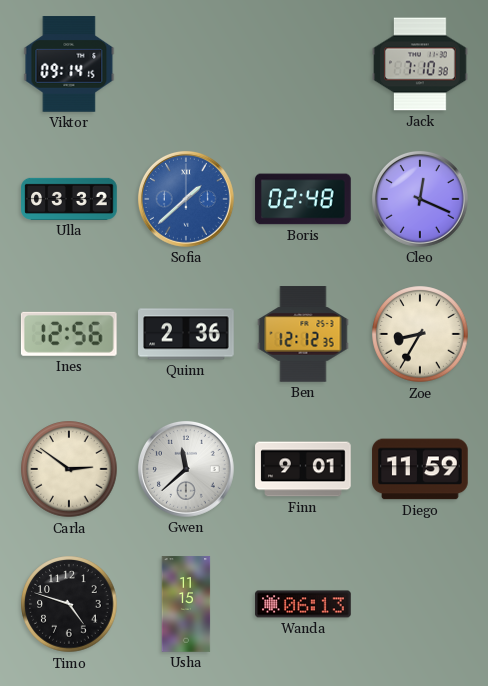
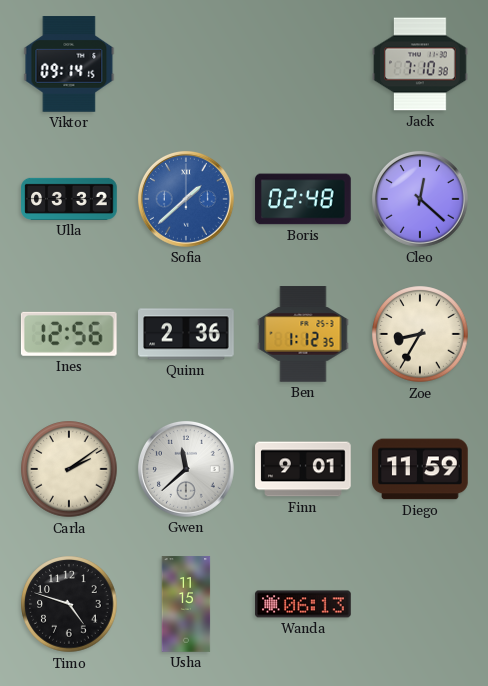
Cleo: 12:19 -> 12:22 (420, 199)
Ben: 12:12 -> 1:12 (303, 334)
Carla: 2:51 -> 2:09 (69, 469)
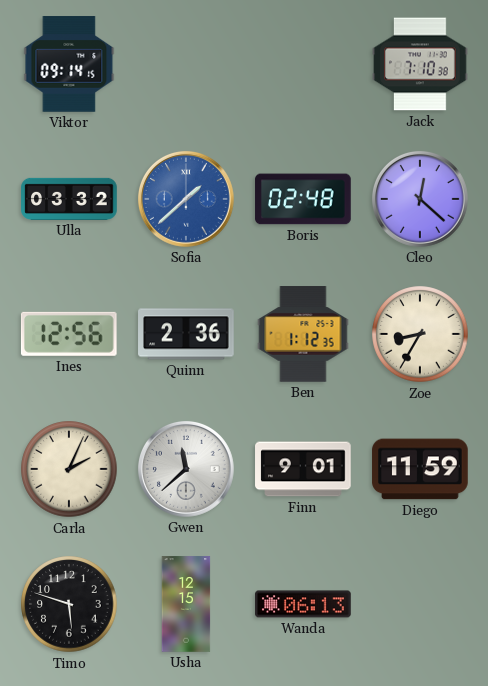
Carla: 2:09 -> 2:04 (69, 469)
Timo: 4:48 -> 5:48 (69, 604)
Usha: 11:15 -> 12:15 (186, 604)
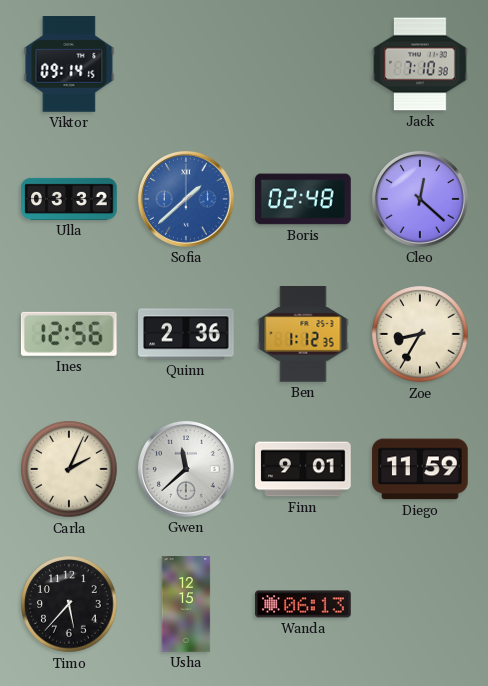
Timo: 5:48 -> 5:37 (69, 604)
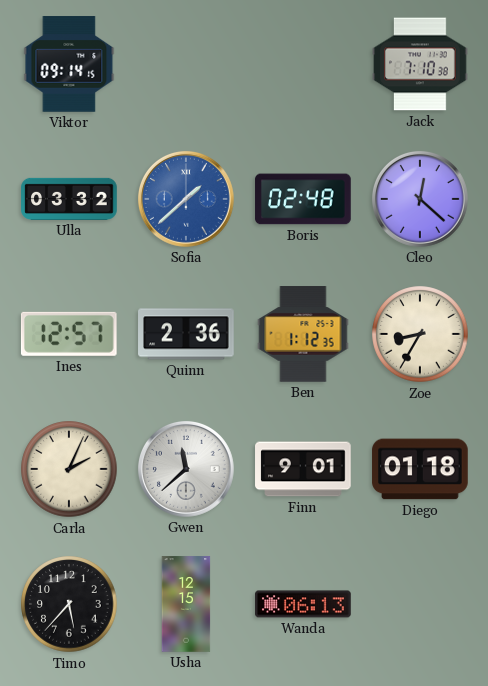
Ines: 12:56 -> 12:57 (69, 334)
Diego: 11:59 -> 01:18 (420, 469)
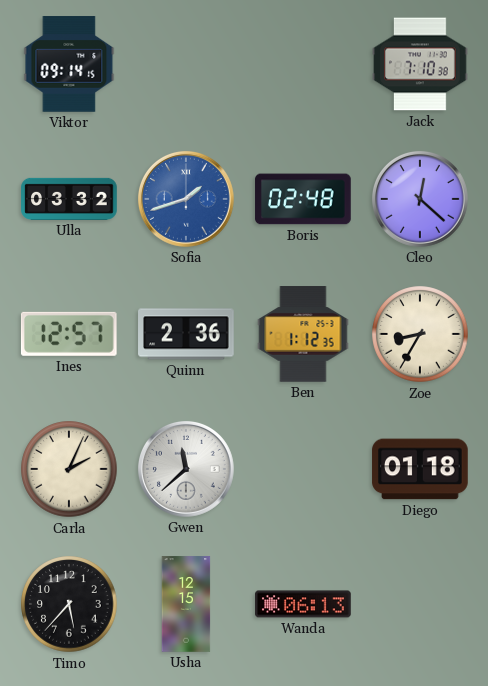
Sofia: 1:38 -> 1:42 (186, 199)
Finn: 9:01 -> none (303, 469)
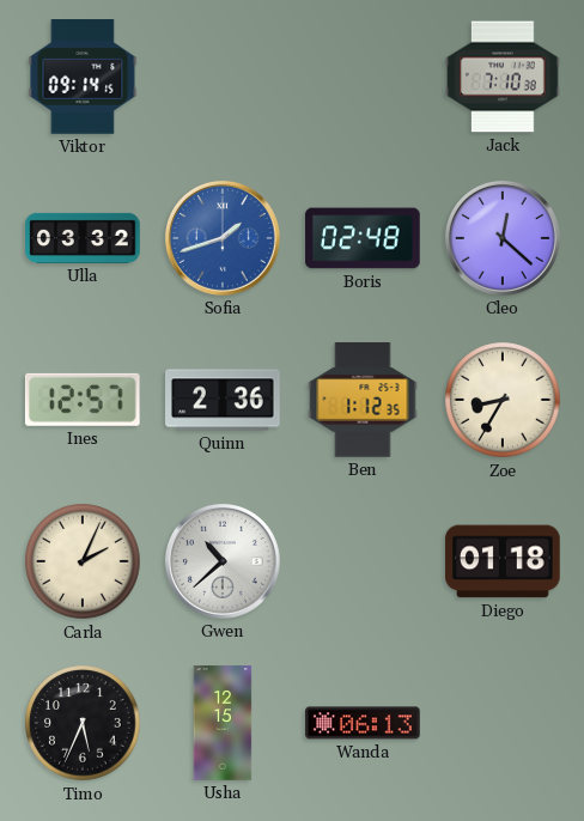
Gwen: 11:38 -> 10:38 (223, 561)
Timo: 5:37 -> 5:34 (83, 723)
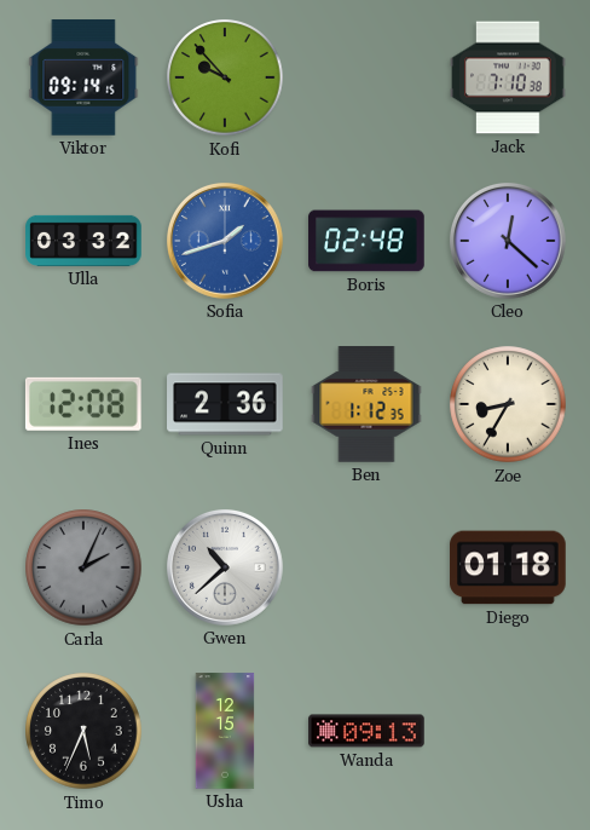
Kofi: none -> 9:53 (225, 77)
Ines: 12:57 -> 12:08 (83, 404)
Carla dial: cream -> grey (83, 567)
Wanda: 06:13 -> 09:13 (366, 731)
